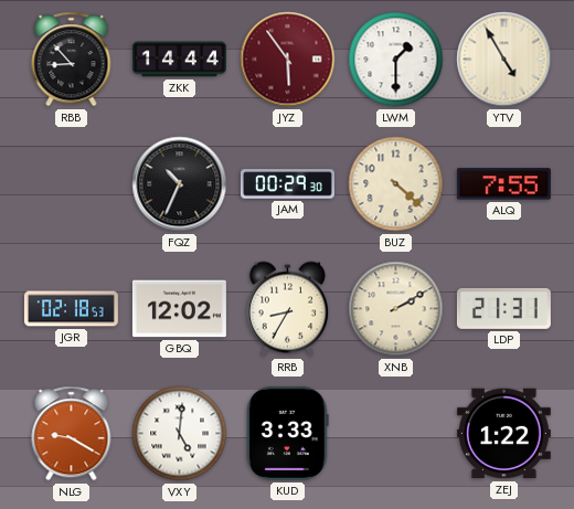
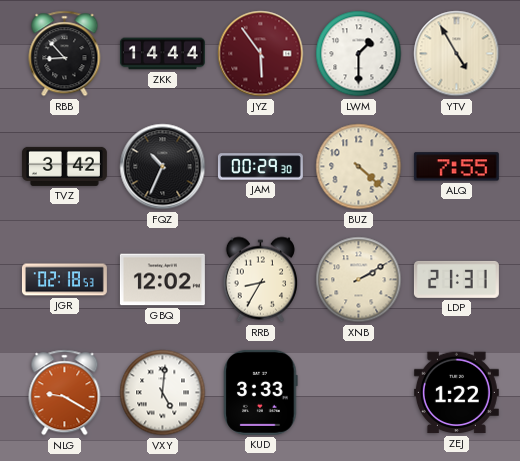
TVZ: none -> 3:42 (64, 166)
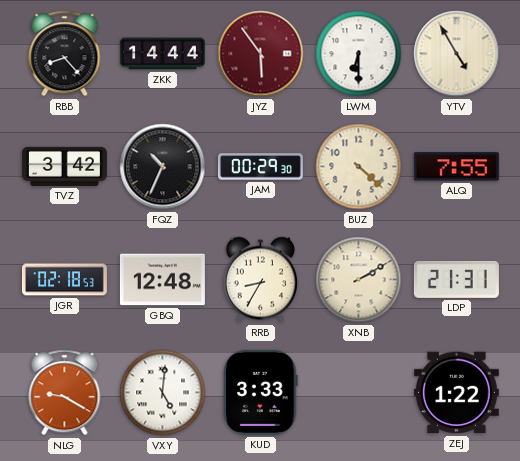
RBB: 8:53 -> 8:23 (65, 54)
LWM: 1:30 -> 6:30 (359, 54)
GBQ: 12:02 -> 12:48 (162, 280)
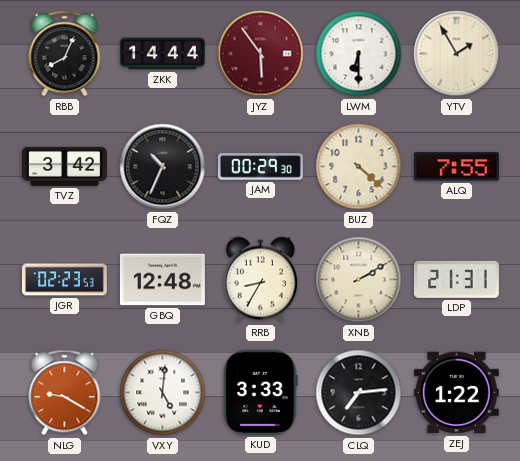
RBB: 8:23 -> 8:04 (65, 54)
YTV: 4:55 -> 1:55 (457, 54)
JGR: 02:18 -> 02:23 (64, 280)
CLQ: none -> 7:14 (359, 393)
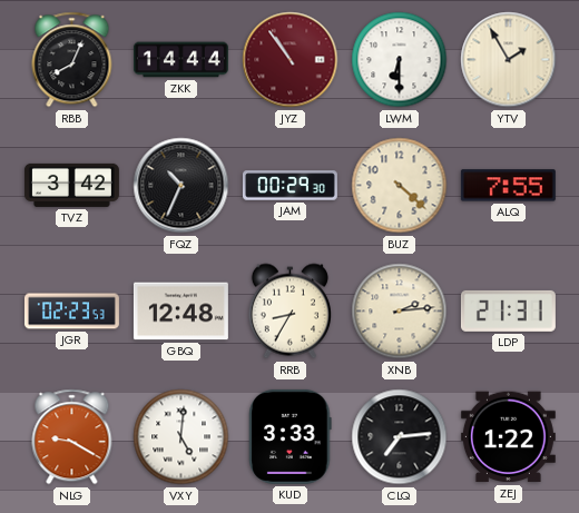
JYZ: 5:54 -> 10:54 (291, 60)
XNB: 2:10 -> 2:14 (400, 312)
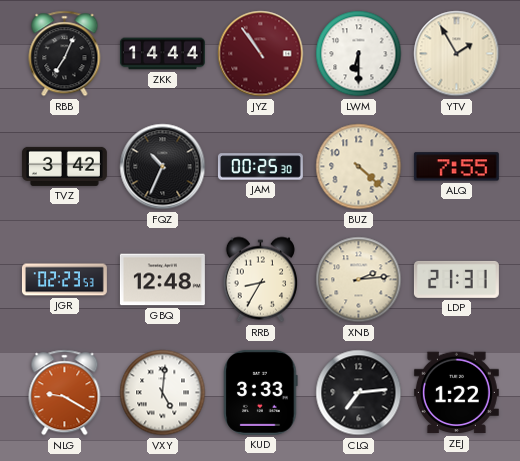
RBB: 8:04 -> 7:04 (65, 54)
JAM: 00:29 -> 00:25 (260, 167)
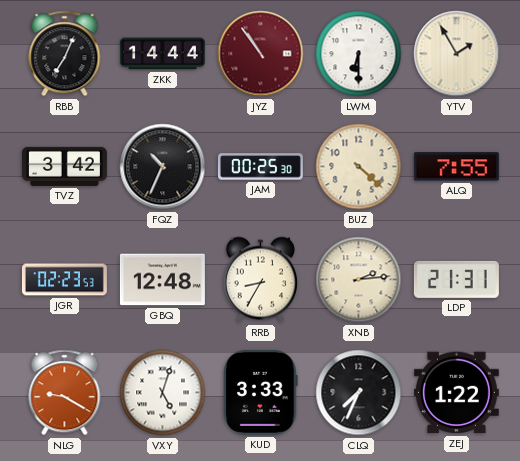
VXY: 5:01 -> 5:03 (163, 393)
CLQ: 7:14 -> 7:34 (359, 393)
